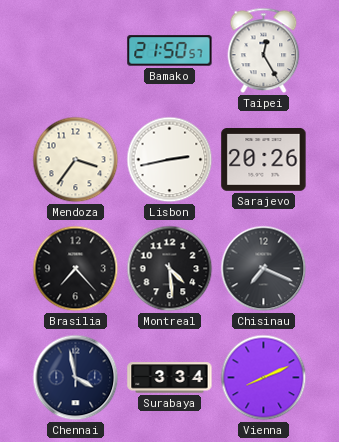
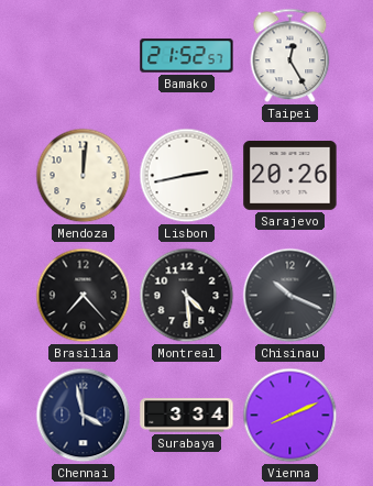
Bamako: 21:50 -> 21:52 (187, 56)
Mendoza: 3:36 -> 12:01 (84, 176)
Chisinau: 7:19 -> 10:19 (290, 296)
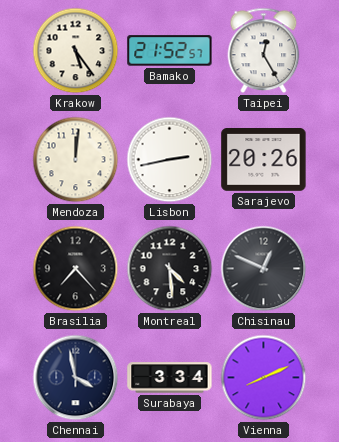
Krakow: none -> 5:24 (76, 51)
Chisinau: 10:19 -> 12:49 (264, 269)
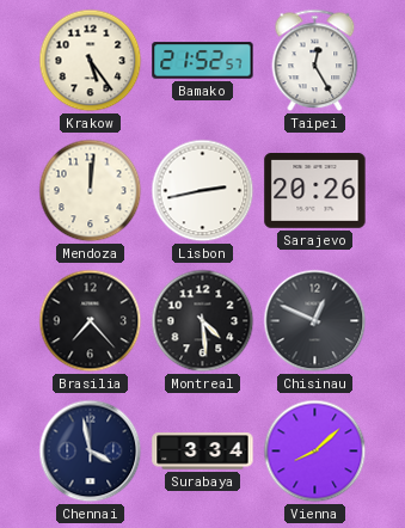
Vienna: 8:11 -> 8:08 (315, 452)
